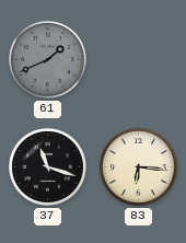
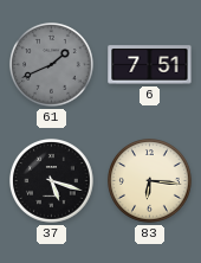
6: none -> 7:51 (150, 65)
37: 11:18 -> 5:18 (52, 181)
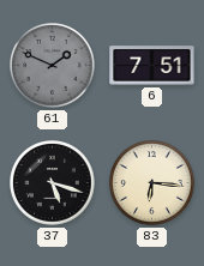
61: 1:41 -> 1:49 (53, 66)
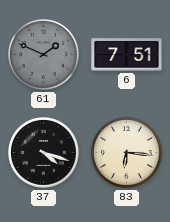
37: 5:18 -> 4:18 (44, 153)
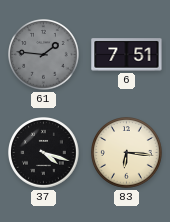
61: 1:49 -> 1:46 (44, 55)
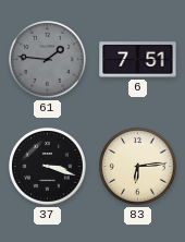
37: 4:18 -> 3:18 (48, 167)
83: 6:16 -> 6:14 (138, 167)
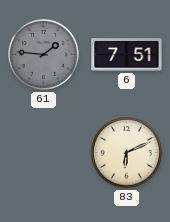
37: 3:18 -> none (48, 167)
83: 6:14 -> 6:11 (127, 153)
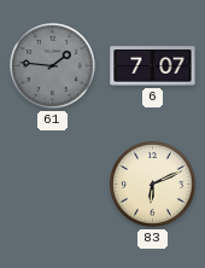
6: 7:51 -> 7:07 (153, 66)
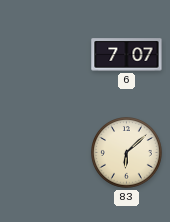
61: 1:46 -> none (53, 66)
83: 6:11 -> 6:08 (127, 153)
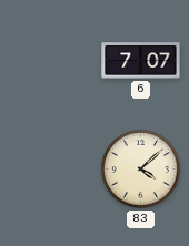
83: 6:08 -> 4:08 (141, 170)
